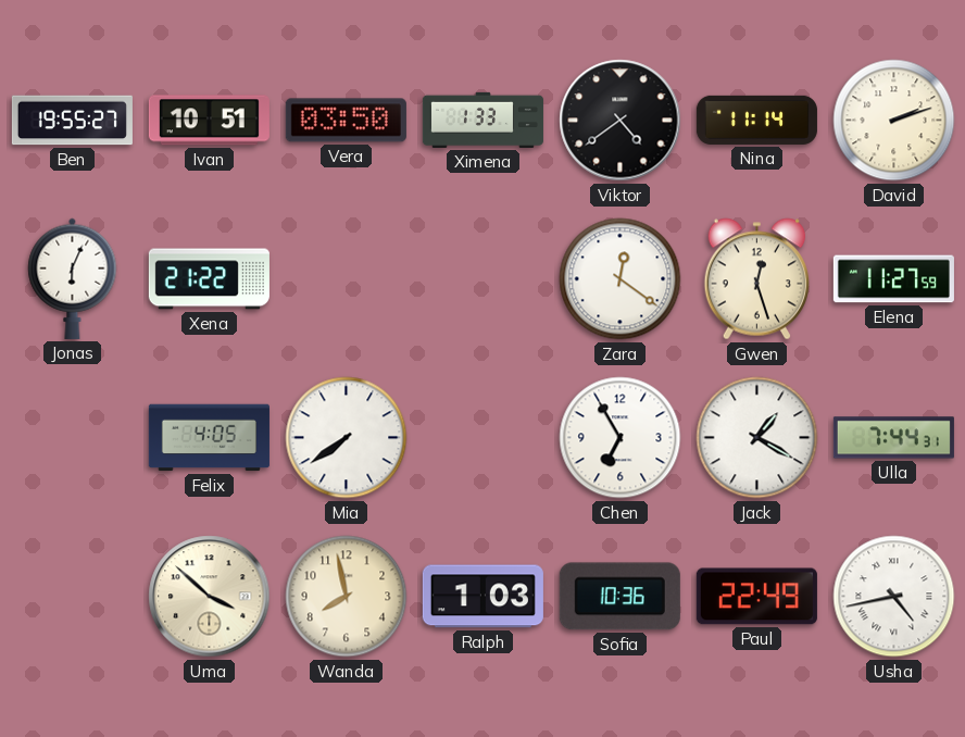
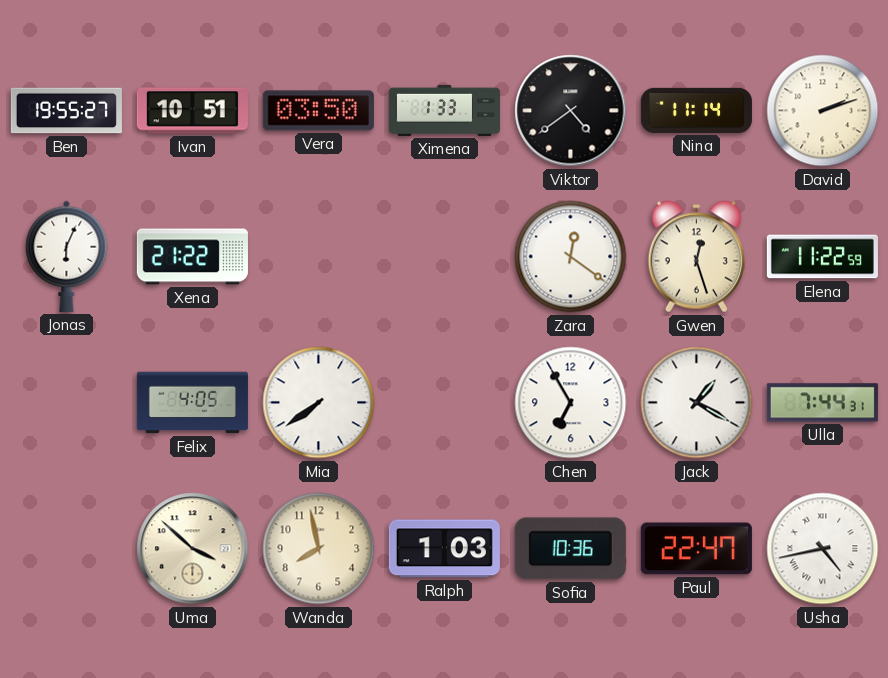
Elena: 11:27 -> 11:22 (822, 257)
Paul: 22:49 -> 22:47 (696, 549)
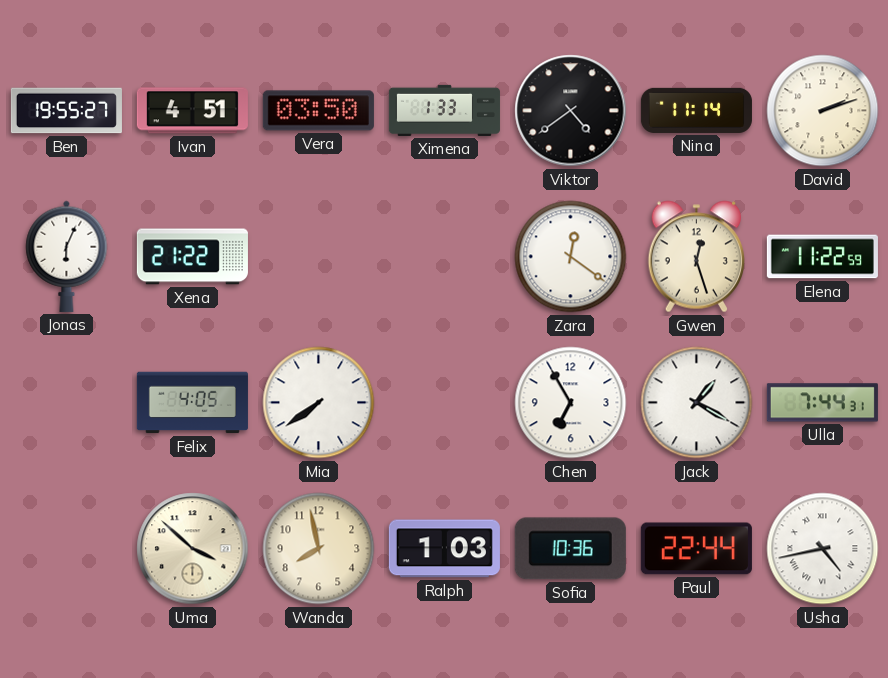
Ivan: 10:51 -> 4:51 (192, 111)
Paul: 22:47 -> 22:44 (696, 549)
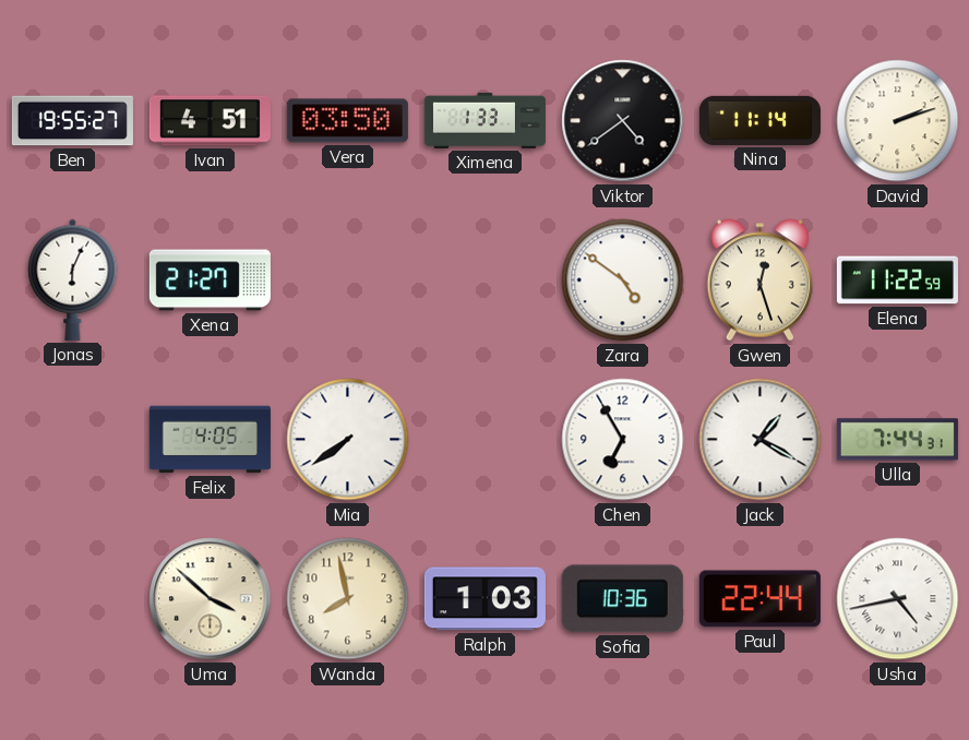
Xena: 21:22 -> 21:27 (210, 281)
Zara: 12:21 -> 4:51 (623, 281)
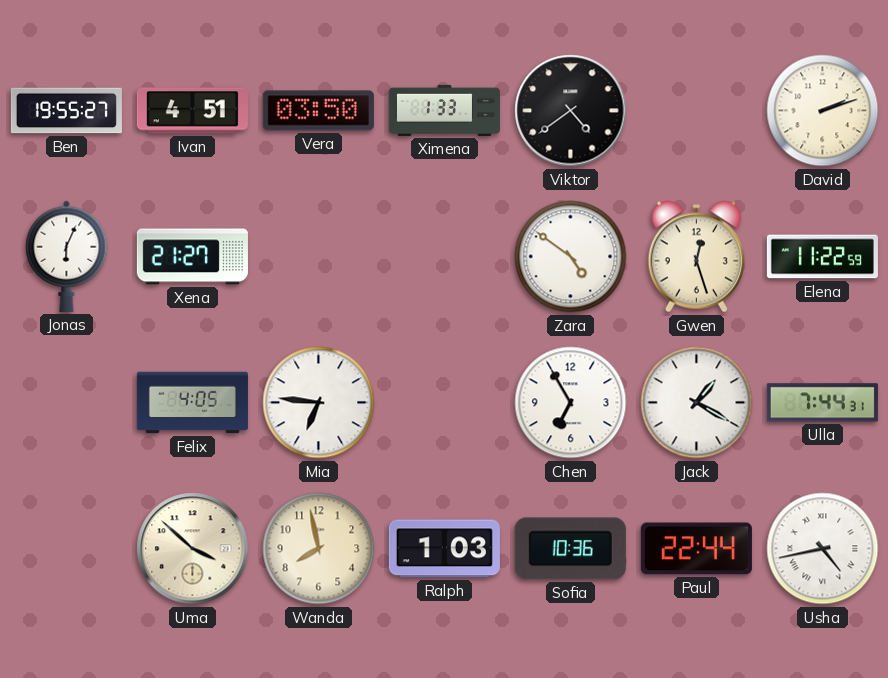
Nina: 11:14 -> none (759, 120)
Mia: 7:39 -> 6:46 (319, 403)
